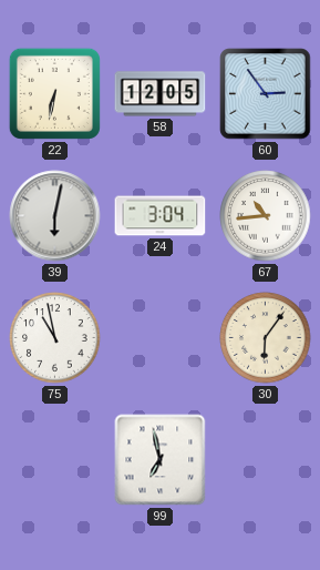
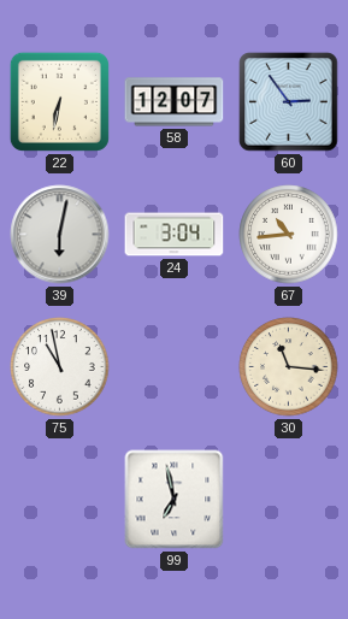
58: 12:05 -> 12:07 (175, 102)
30: 6:06 -> 11:16 (289, 367)
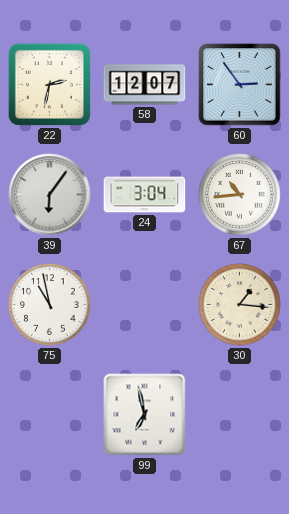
22: 6:32 -> 2:32 (49, 84)
39: 6:02 -> 6:06 (50, 195)
30: 11:16 -> 1:16 (240, 305)
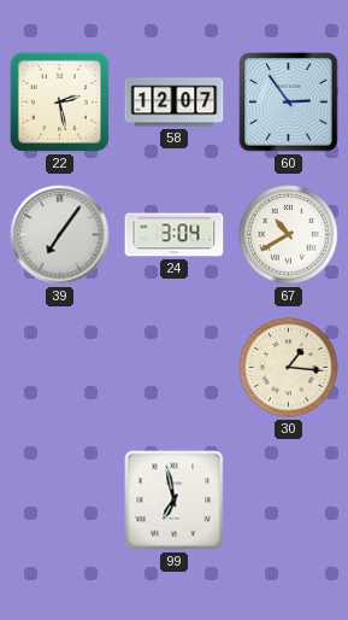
22: 2:32 -> 2:28 (59, 101)
39: 6:06 -> 7:06 (60, 235)
67: 10:44 -> 10:40 (289, 235)
75: 10:58 -> none (50, 305)
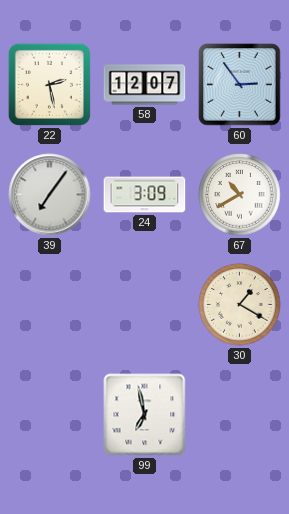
24: 3:04 -> 3:09 (145, 195)
30: 1:16 -> 1:20 (240, 305)
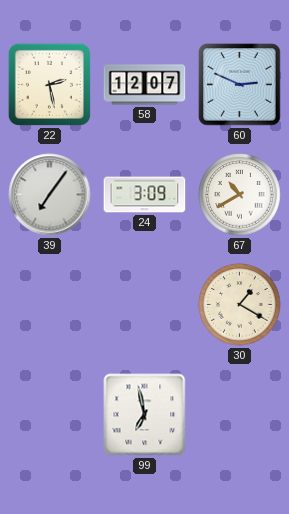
60: 2:54 -> 2:49 (240, 85)
